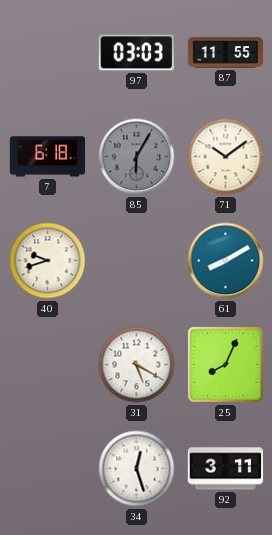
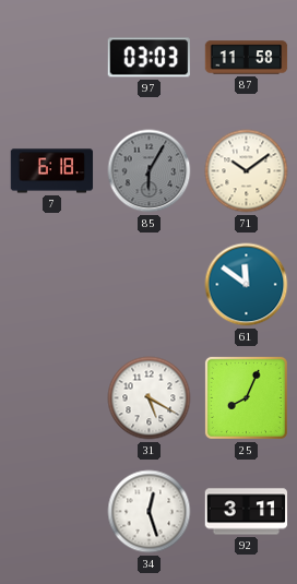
87: 11:55 -> 11:58 (247, 58)
40: 9:42 -> none (48, 261)
61: 8:10 -> 11:51 (247, 285)
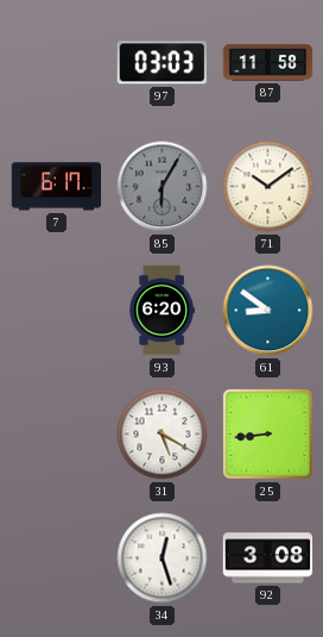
7: 6:18 -> 6:17 (57, 187)
93: none -> 6:20 (161, 311)
61: 11:51 -> 8:51 (268, 311)
25: 8:04 -> 8:44 (267, 433)
92: 3:11 -> 3:08 (268, 558)
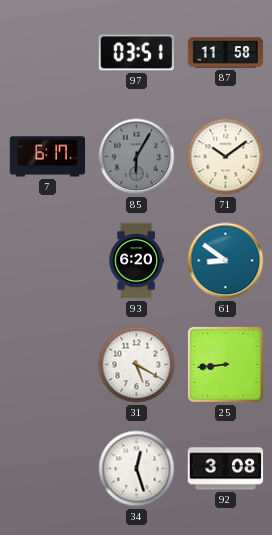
97: 03:03 -> 03:51 (136, 53)
